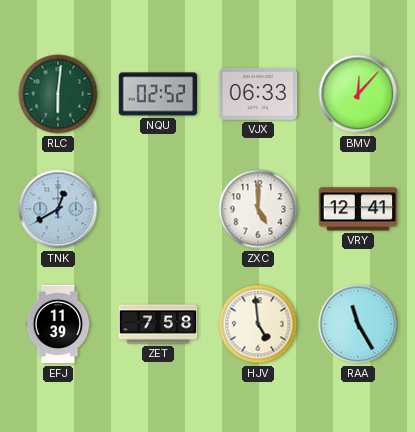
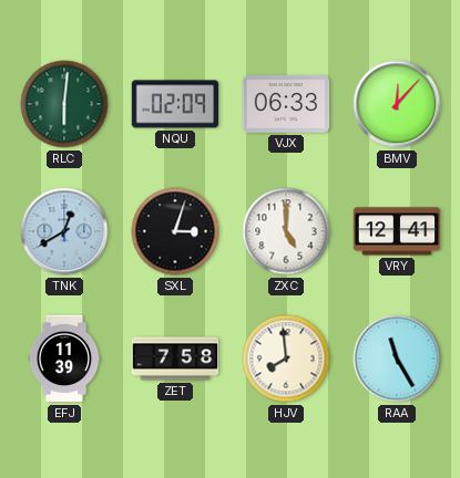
NQU: 02:52 -> 02:09 (175, 104)
SXL: none -> 3:03 (175, 231)
HJV: 4:59 -> 7:59 (286, 358)
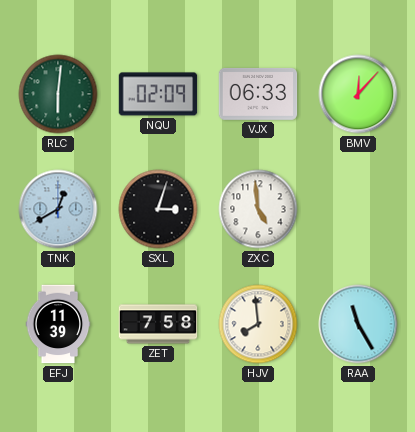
ZXC: 5:00 -> 4:59 (258, 209)
VRY: 12:41 -> none (397, 231)
